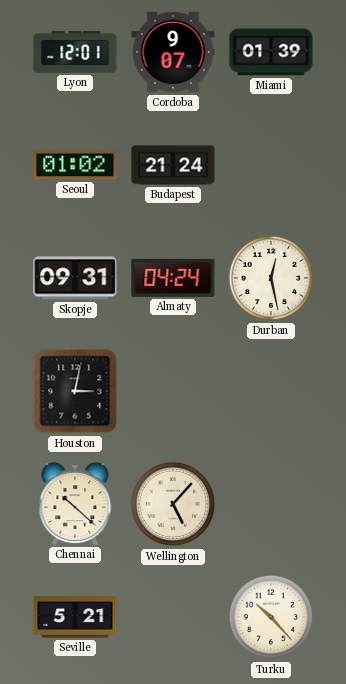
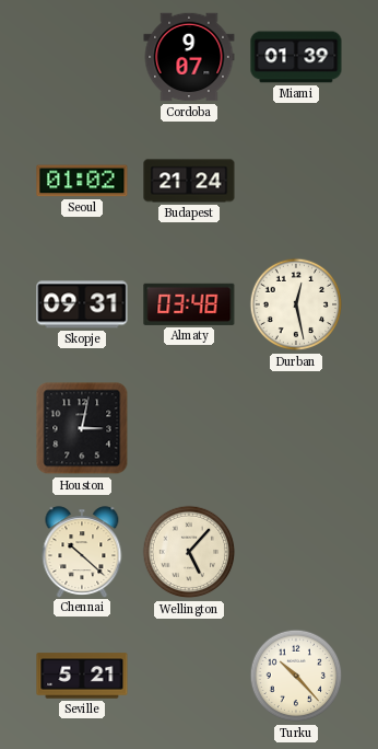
Lyon: 12:01 -> none (75, 52)
Almaty: 04:24 -> 03:48 (189, 304)
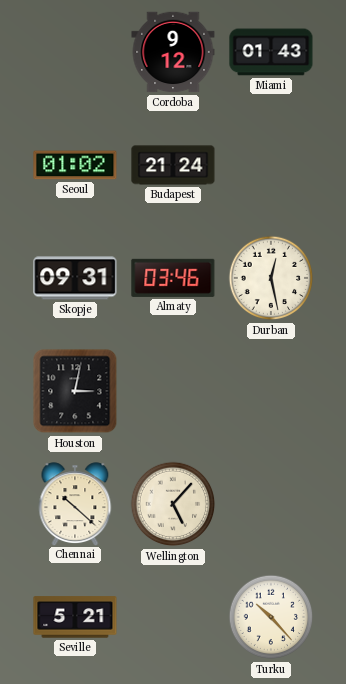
Cordoba: 9:07 -> 9:12 (173, 52)
Miami: 01:39 -> 01:43 (271, 52)
Almaty: 03:48 -> 03:46 (173, 278)
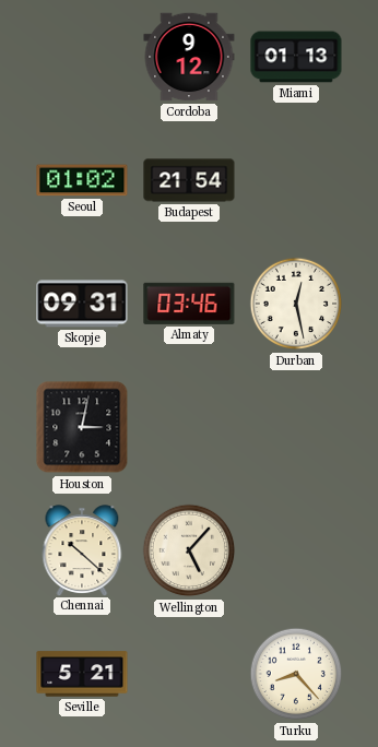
Miami: 01:43 -> 01:13 (296, 57)
Budapest: 21:24 -> 21:54 (189, 180)
Turku: 10:23 -> 8:23 (296, 674)
